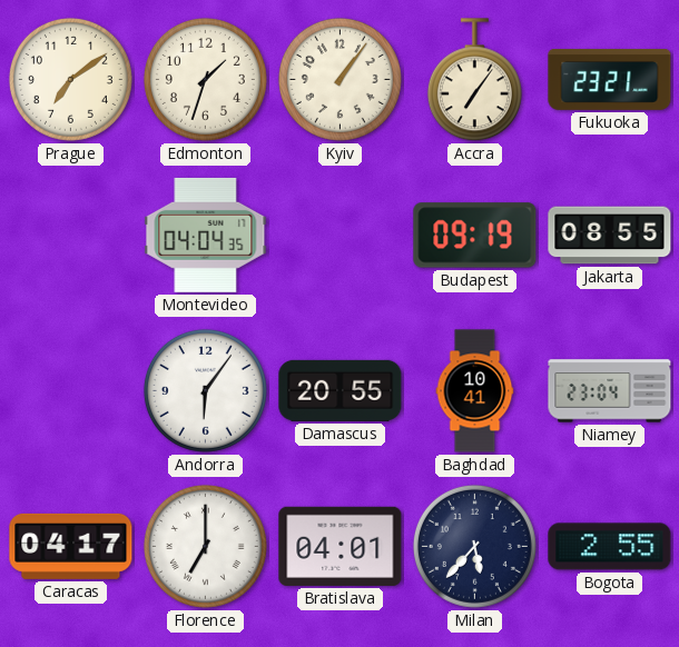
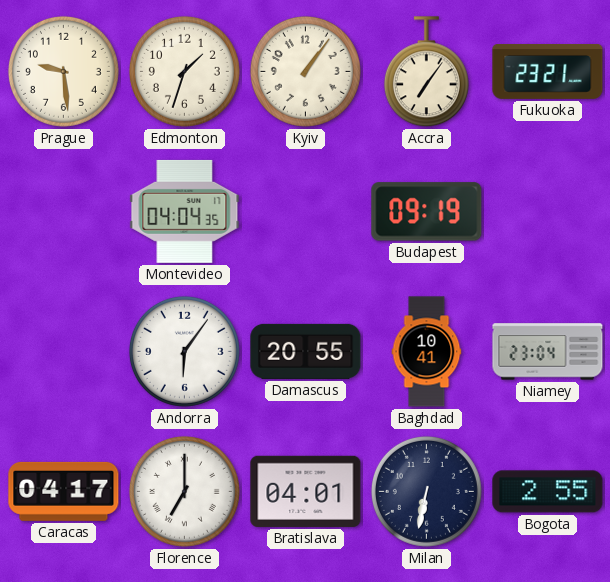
Prague: 7:09 -> 9:29 (63, 71)
Jakarta: 08:55 -> none (610, 236)
Milan: 5:37 -> 6:32 (426, 491)
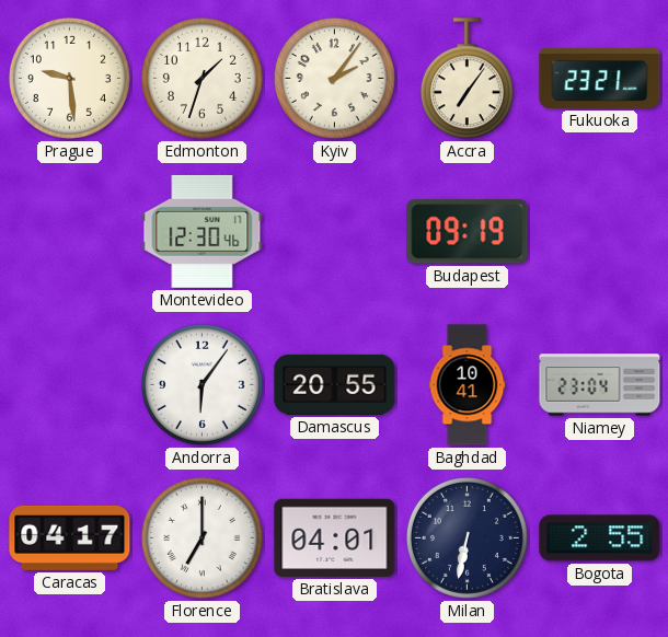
Kyiv: 1:06 -> 2:06 (334, 78)
Montevideo: 04:04 -> 12:30 (203, 231)
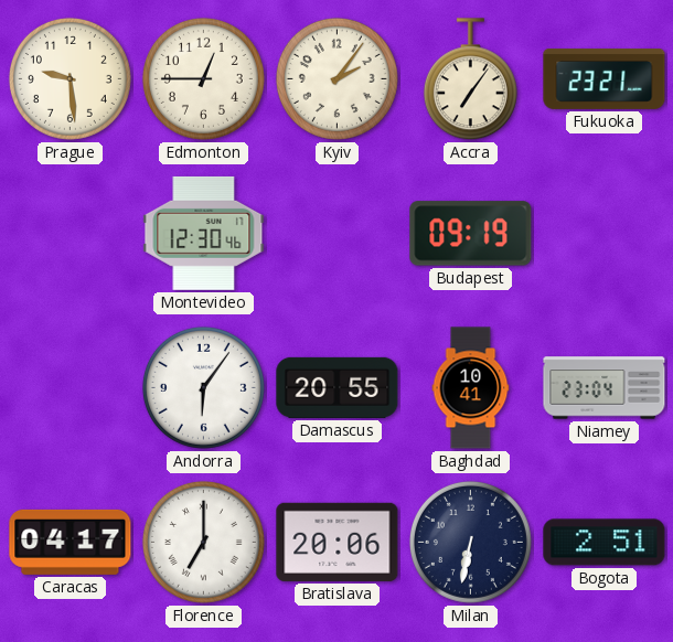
Edmonton: 1:33 -> 12:45 (203, 78)
Bratislava: 04:01 -> 20:06 (338, 542)
Bogota: 2:55 -> 2:51 (605, 543)
